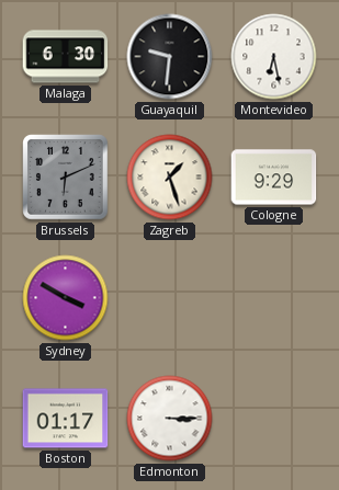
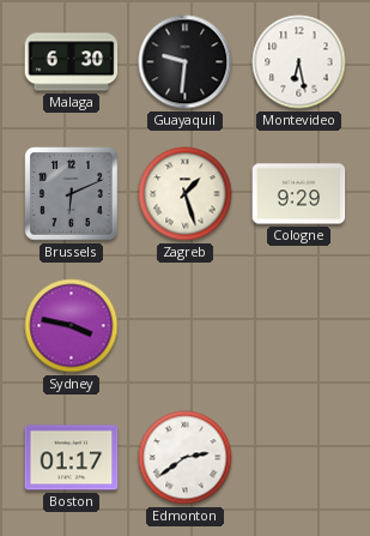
Sydney: 3:50 -> 3:47 (72, 326)
Edmonton: 3:15 -> 2:39 (186, 458)
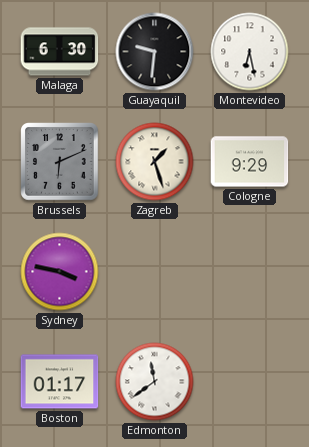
Edmonton: 2:39 -> 11:39 (155, 382)
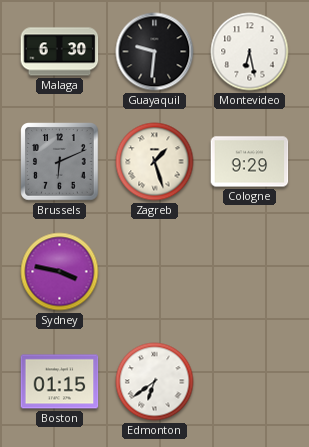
Boston: 01:17 -> 01:15 (60, 382)
Edmonton: 11:39 -> 6:39 (155, 382)
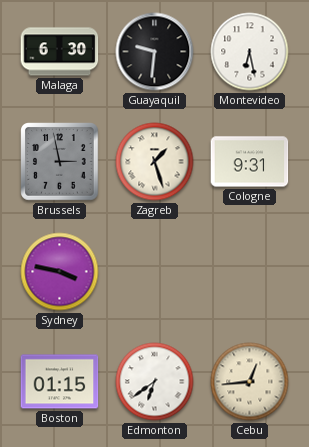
Brussels: 6:11 -> 2:58 (60, 162)
Cologne: 9:29 -> 9:31 (250, 162)
Cebu: none -> 12:44 (250, 382)
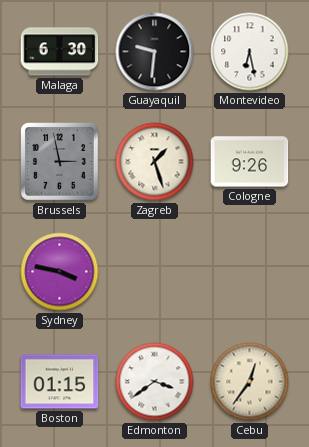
Cologne: 9:31 -> 9:26 (250, 162)
Edmonton: 6:39 -> 3:39 (155, 382)
Cebu: 12:44 -> 12:36 (250, 382)
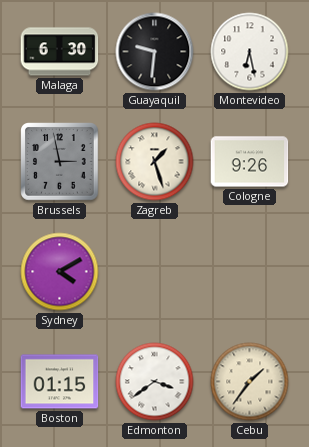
Sydney: 3:47 -> 4:10 (60, 272)
Cebu: 12:36 -> 1:36 (250, 382)
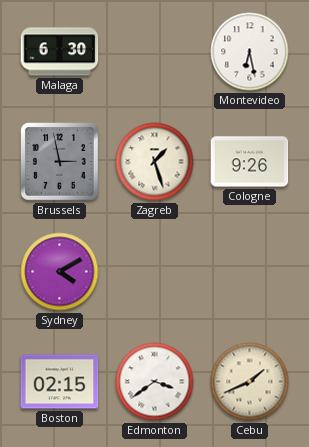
Guayaquil: 9:31 -> none (155, 52)
Boston: 01:15 -> 02:15 (60, 382)
Cebu: 1:36 -> 1:41 (250, 382)
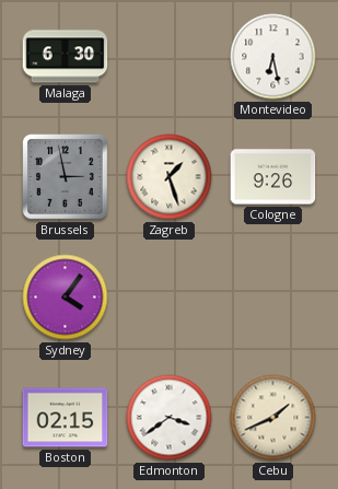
Sydney: 4:10 -> 4:06 (66, 298)
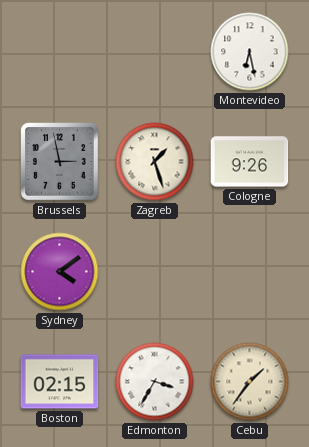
Malaga: 6:30 -> none (66, 57)
Sydney: 4:06 -> 4:09 (60, 272)
Edmonton: 3:39 -> 3:35 (155, 382)
Cebu: 1:41 -> 1:36 (250, 382)
